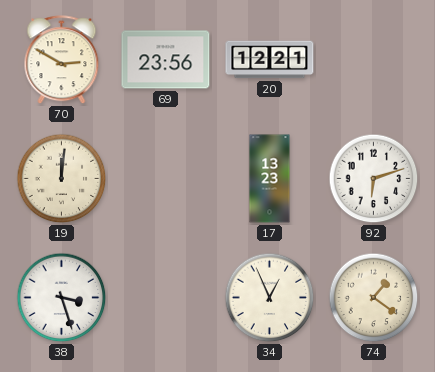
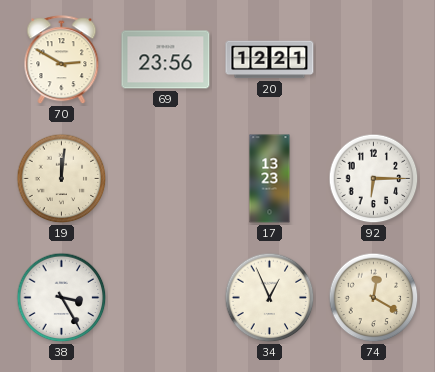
92: 6:12 -> 6:15 (374, 179)
38: 3:27 -> 3:25 (62, 298)
74: 1:21 -> 12:20 (374, 298)
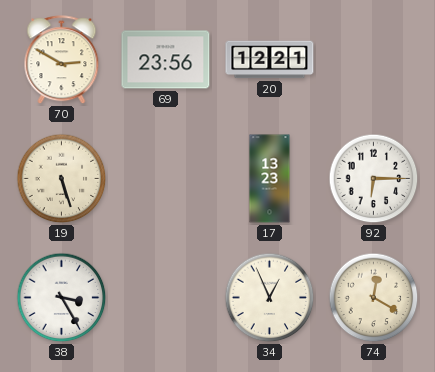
19: 12:01 -> 5:27 (62, 179)
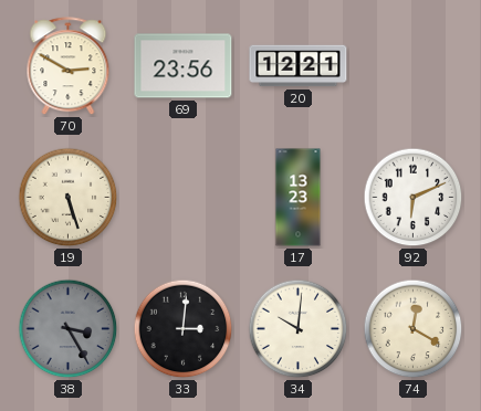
92: 6:15 -> 6:11 (414, 198)
38 dial: white -> grey (69, 329)
33: none -> 3:01 (184, 329)
34: 12:56 -> 10:01 (299, 329)
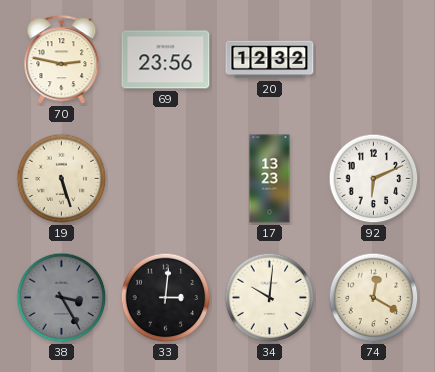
70: 2:50 -> 2:47 (62, 60)
20: 12:21 -> 12:32 (270, 60)
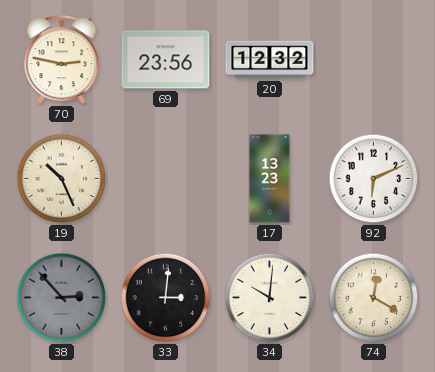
19: 5:27 -> 10:26 (62, 179)
38: 3:25 -> 2:53 (62, 298)
